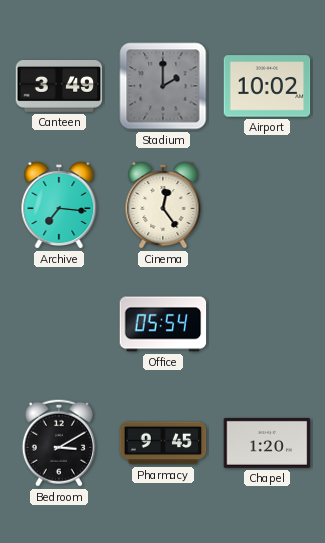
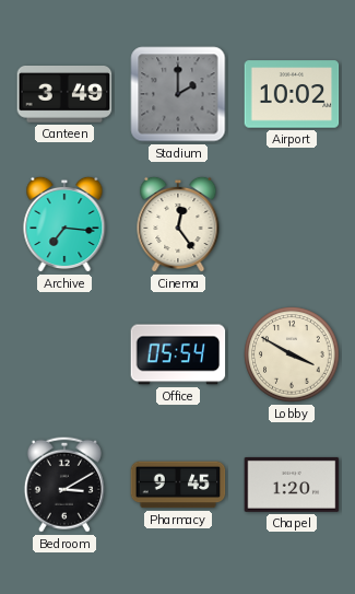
Lobby: none -> 3:50 (292, 354)
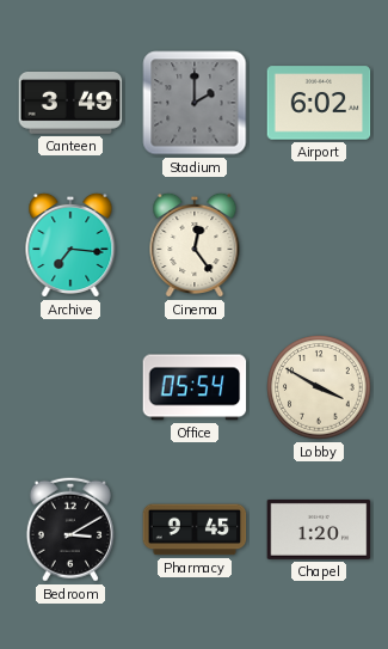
Airport: 10:02 -> 6:02 (319, 103)
